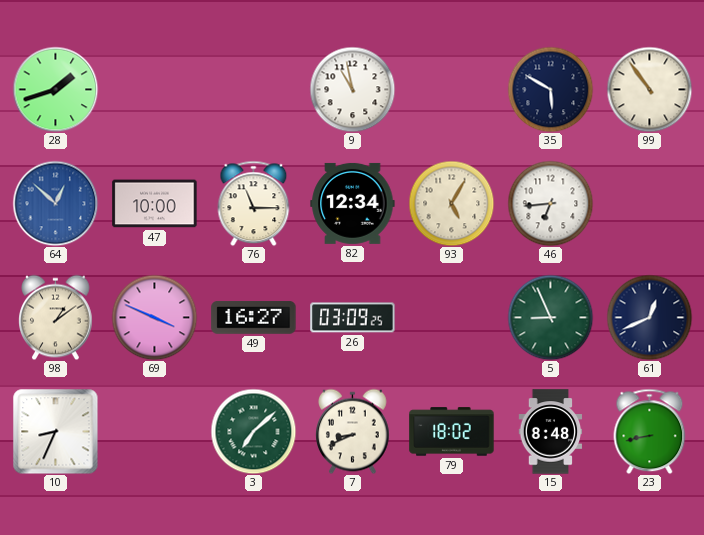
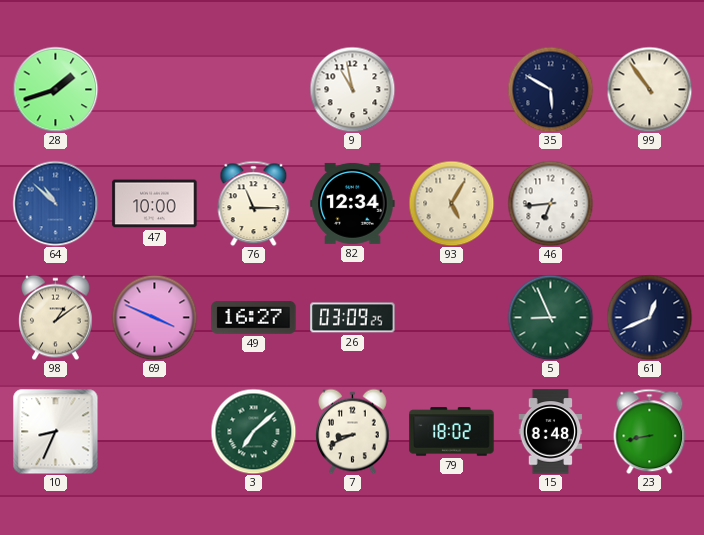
64: 12:52 -> 10:52 (55, 203)
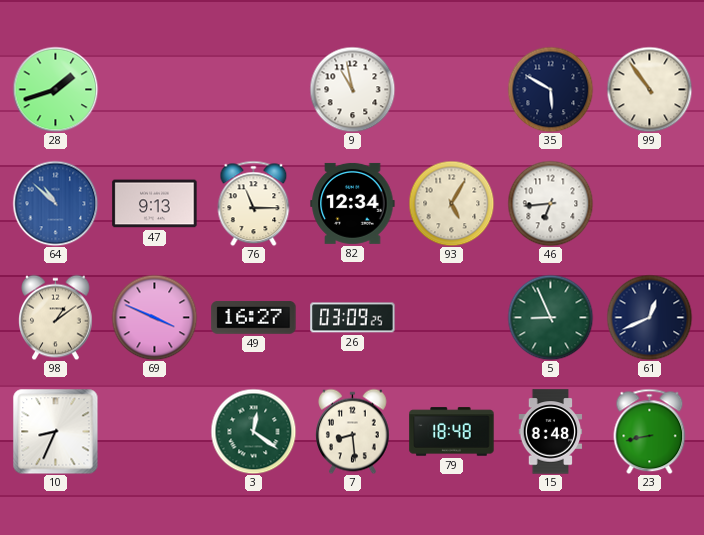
47: 10:00 -> 9:13 (155, 204)
3: 7:08 -> 12:21 (253, 431)
7: 8:41 -> 8:29 (353, 431)
79: 18:02 -> 18:48 (452, 432)
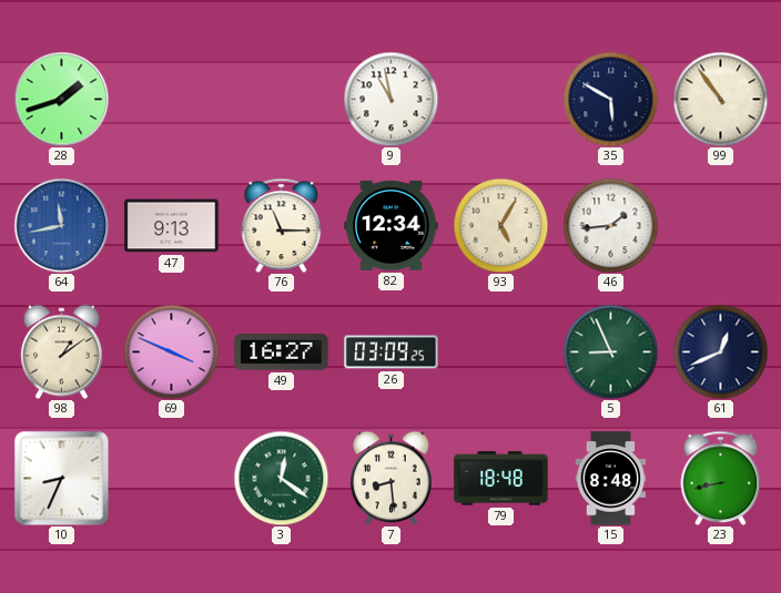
64: 10:52 -> 11:43 (61, 225)
46: 6:44 -> 1:44 (610, 225)
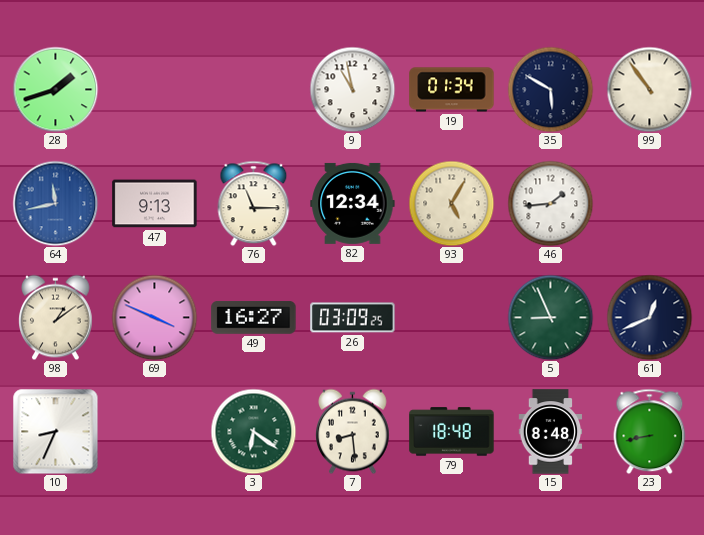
19: none -> 01:34 (452, 90)
3: 12:21 -> 6:21 (253, 431)
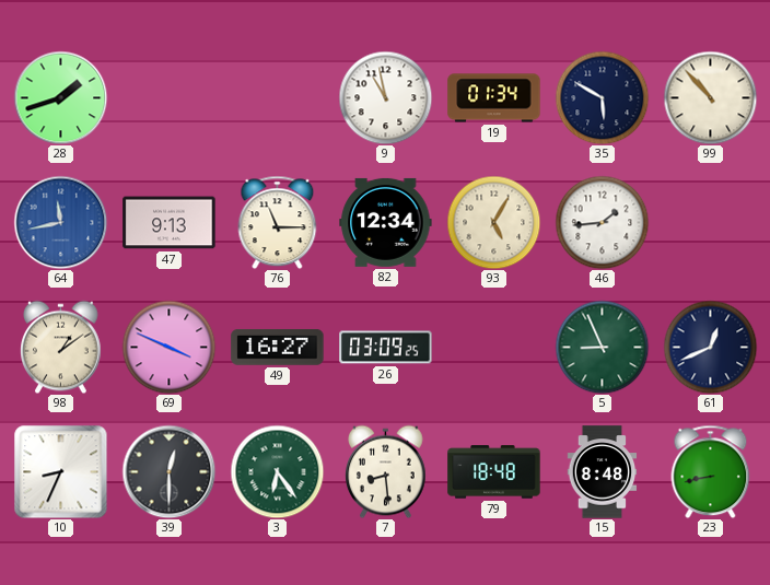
99: 10:54 -> 10:53 (710, 97)
39: none -> 12:30 (168, 471)
3: 6:21 -> 6:24 (277, 471)
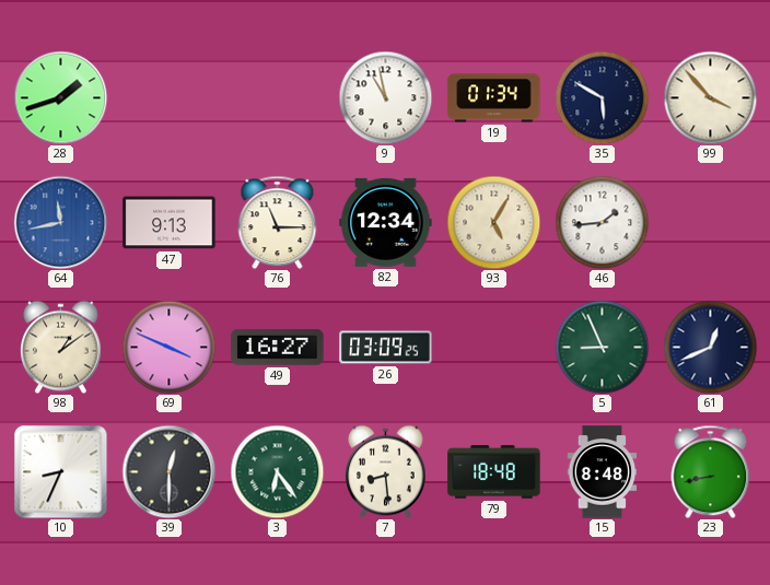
99: 10:53 -> 3:53 (710, 97)
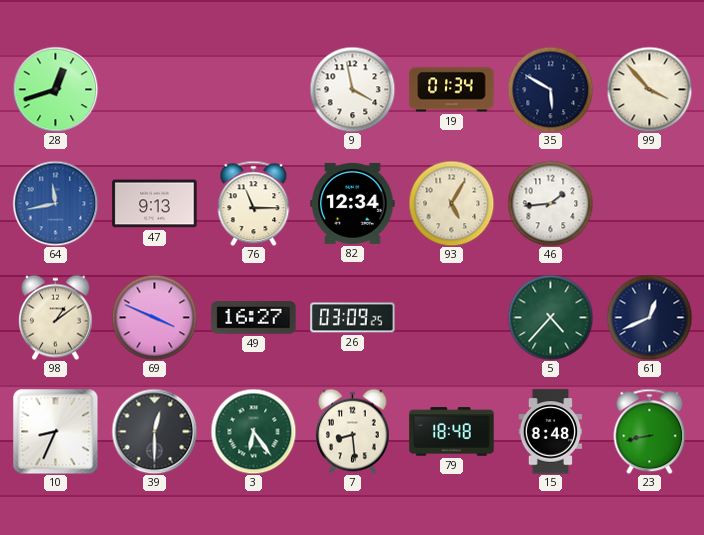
28: 1:42 -> 12:42 (55, 89)
9: 10:58 -> 3:58 (352, 89)
5: 8:56 -> 4:37 (550, 317)
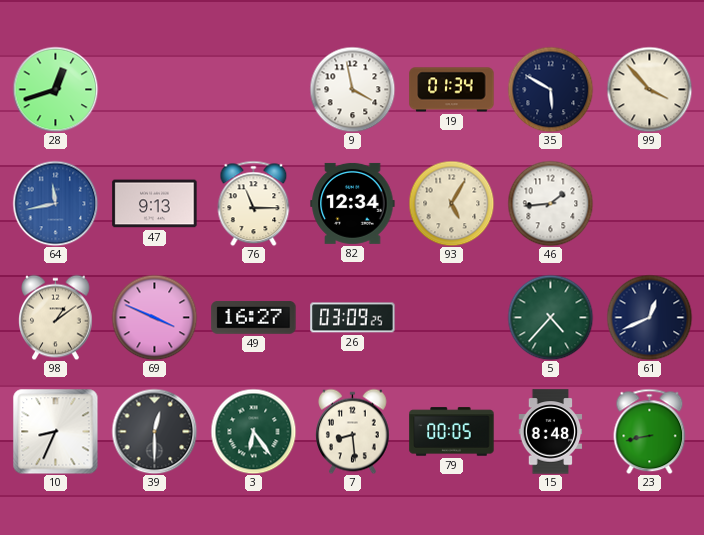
79: 18:48 -> 00:05 (452, 432)
